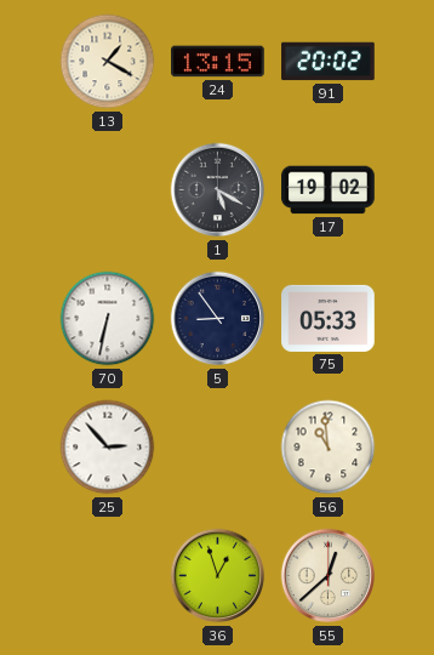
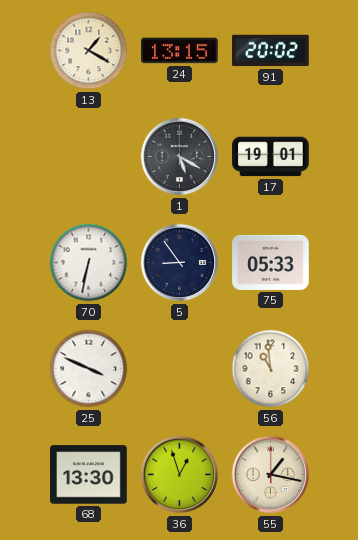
17: 19:02 -> 19:01 (271, 157)
25: 2:53 -> 3:49 (89, 369)
68: none -> 13:30 (89, 475)
55: 12:38 -> 1:17 (271, 475)
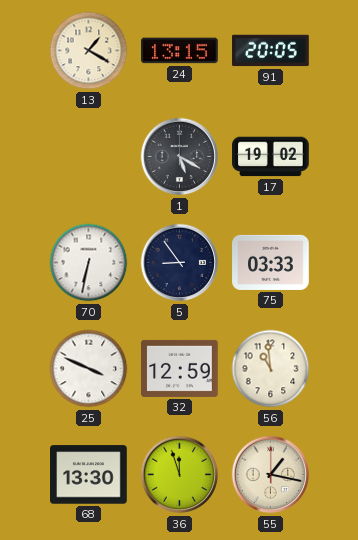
91: 20:02 -> 20:05 (271, 51)
17: 19:01 -> 19:02 (271, 157)
75: 05:33 -> 03:33 (271, 262)
32: none -> 12:59 (180, 368)
36: 12:57 -> 11:57 (180, 475)
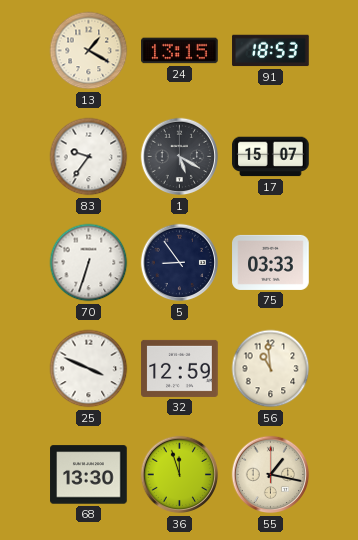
91: 20:05 -> 18:53 (271, 51)
83: none -> 9:36 (89, 157)
17: 19:02 -> 15:07 (271, 157)
70: 6:32 -> 6:33 (89, 263)
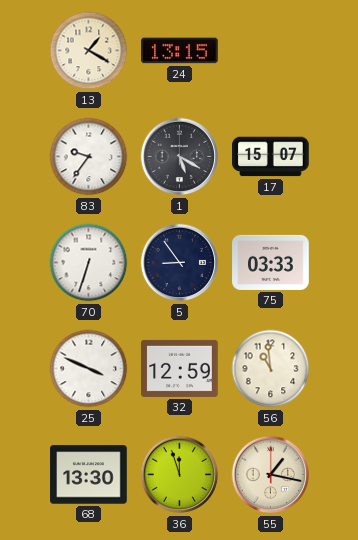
91: 18:53 -> none (271, 51)
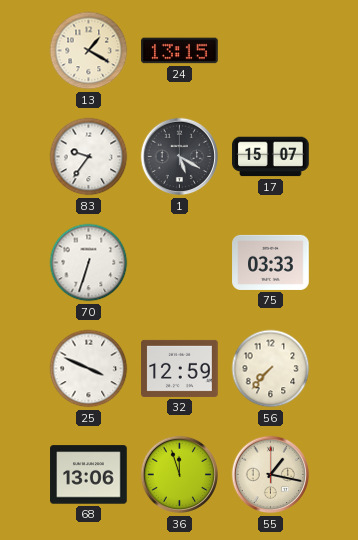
5: 8:54 -> none (180, 263)
56: 10:59 -> 7:37 (271, 369)
68: 13:30 -> 13:06 (89, 475)
